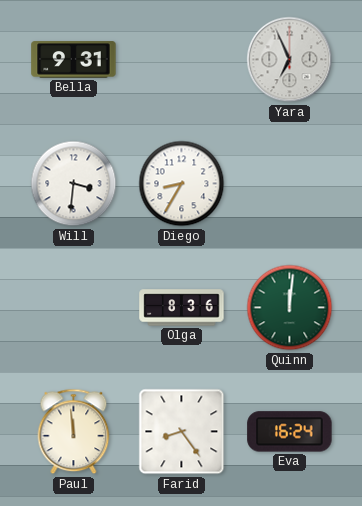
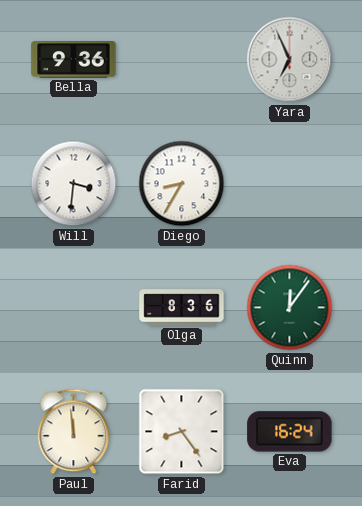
Bella: 9:31 -> 9:36 (74, 60)
Quinn: 12:01 -> 12:06 (290, 308)
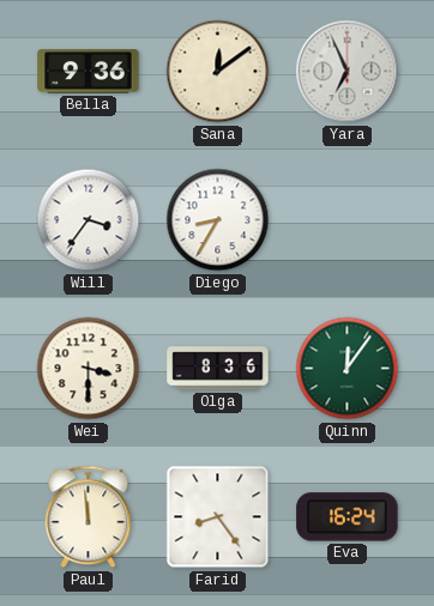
Sana: none -> 12:09 (218, 72)
Will: 3:31 -> 3:36 (89, 220)
Wei: none -> 3:30 (89, 369)
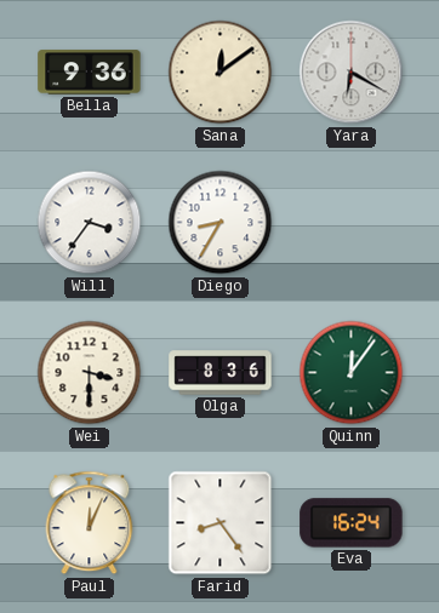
Yara: 6:56 -> 6:20 (352, 73)
Paul: 11:59 -> 12:04 (90, 523)
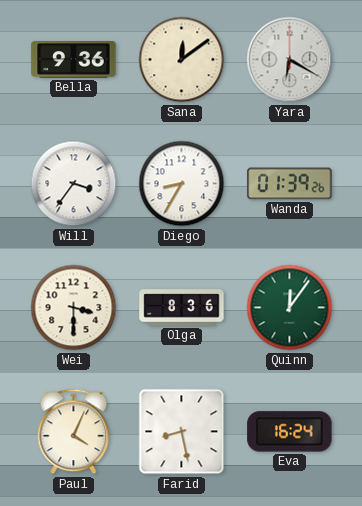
Wanda: none -> 01:39 (290, 184)
Paul: 12:04 -> 4:04 (74, 432)
Farid: 8:24 -> 8:28 (182, 432)
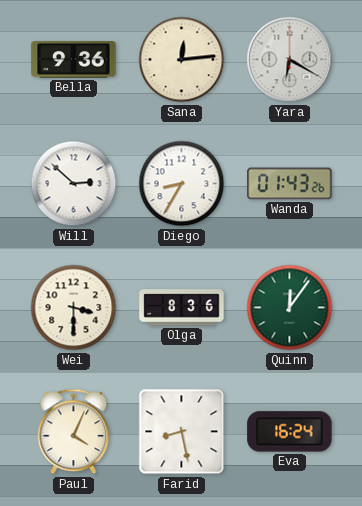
Sana: 12:09 -> 12:14 (182, 60)
Will: 3:36 -> 2:52 (74, 184)
Wanda: 01:39 -> 01:43 (290, 184)
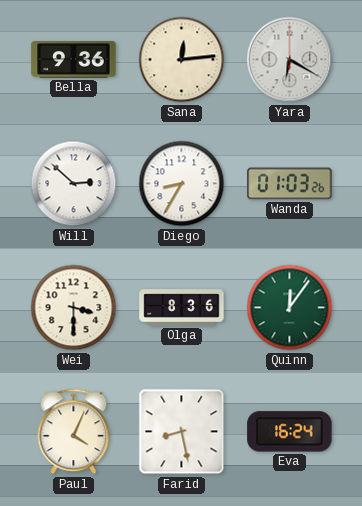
Wanda: 01:43 -> 01:03 (290, 184)
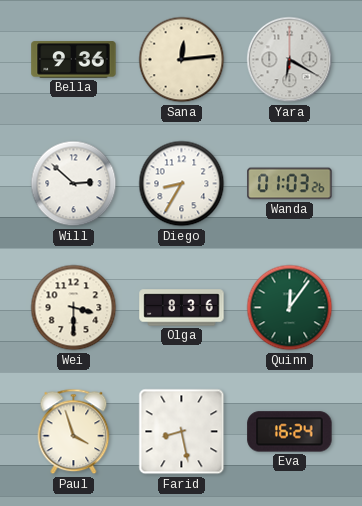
Paul: 4:04 -> 3:57 (74, 432)
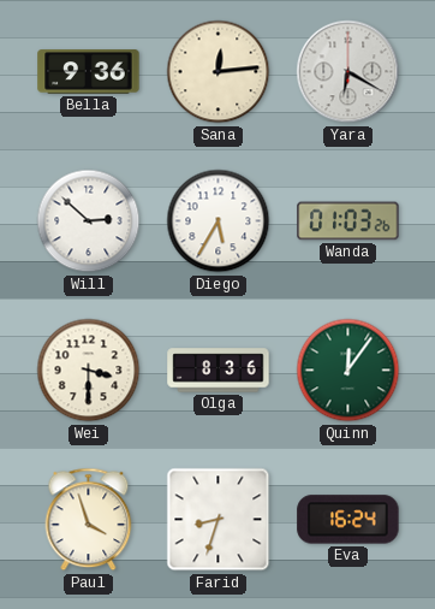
Diego: 8:35 -> 5:35 (219, 221)
Farid: 8:28 -> 8:33 (219, 520)
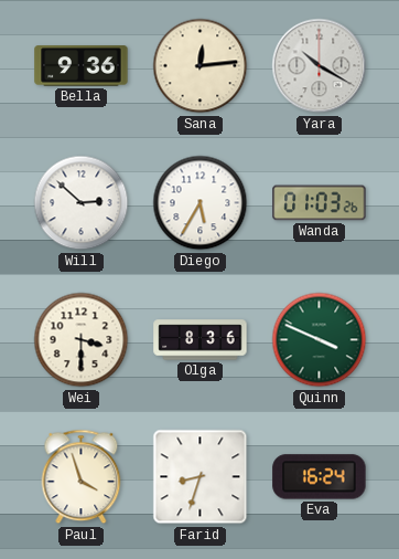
Yara: 6:20 -> 10:20 (320, 66)
Quinn: 12:06 -> 3:49 (320, 340)
